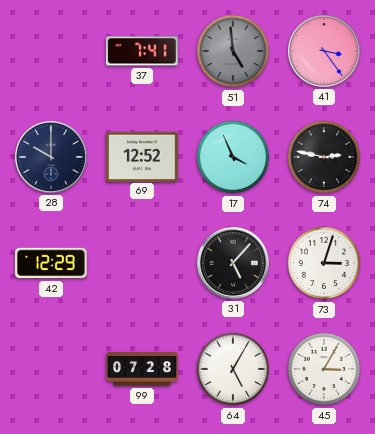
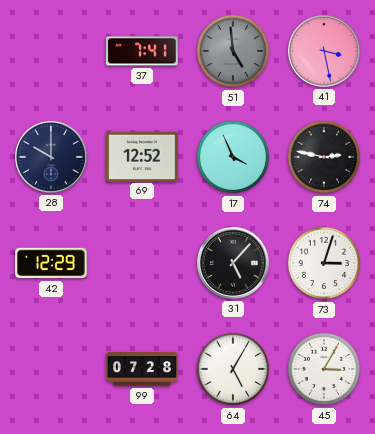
41: 3:24 -> 3:28 (324, 51)
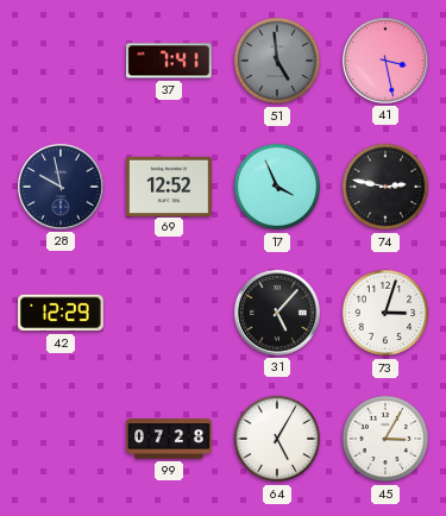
28: 10:00 -> 9:58 (61, 187)
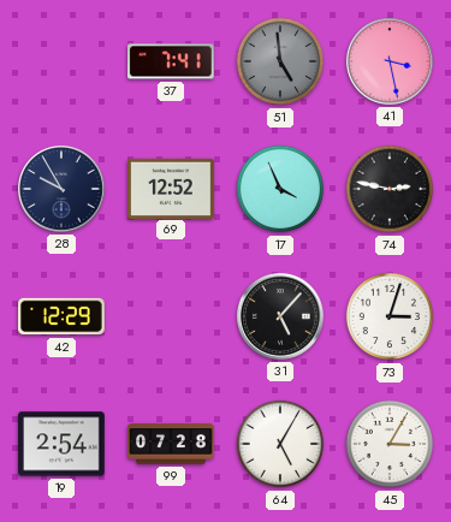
28: 9:58 -> 9:55 (61, 189)
19: none -> 2:54 (61, 444)
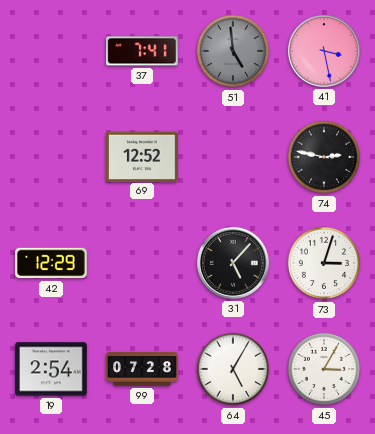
28: 9:55 -> none (61, 189)
17: 3:56 -> none (280, 189)
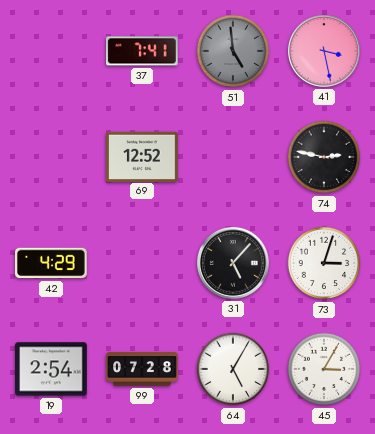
42: 12:29 -> 4:29 (52, 263)
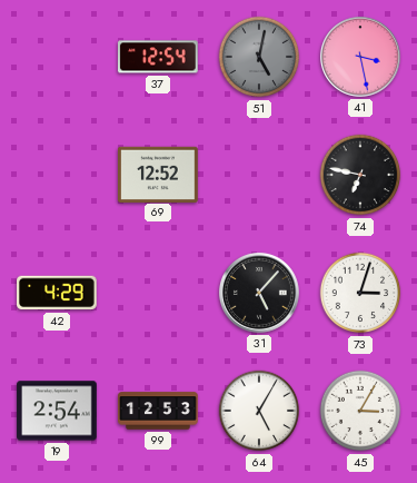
37: 7:41 -> 12:54 (159, 57)
51: 4:59 -> 5:02 (259, 57)
74: 2:47 -> 6:47 (360, 175)
99: 07:28 -> 12:53 (158, 411)
